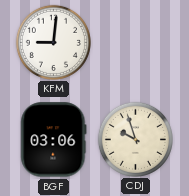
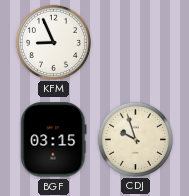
KFM: 9:01 -> 8:56 (53, 42)
BGF: 03:06 -> 03:15 (54, 140)
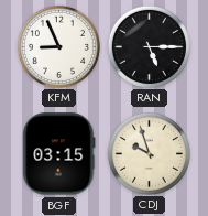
RAN: none -> 5:15 (149, 46)
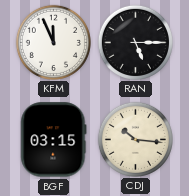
KFM: 8:56 -> 11:56 (53, 42)
CDJ: 9:57 -> 10:16 (135, 139)
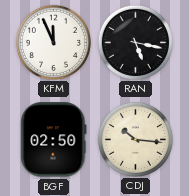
RAN: 5:15 -> 5:17 (135, 42)
BGF: 03:15 -> 02:50 (54, 140)
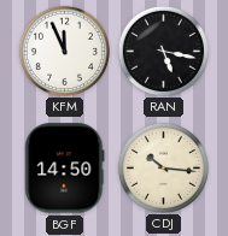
BGF: 02:50 -> 14:50 (65, 169)
